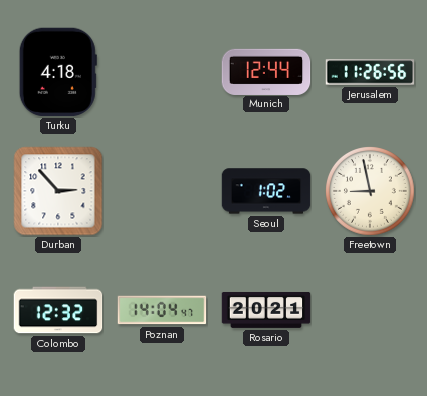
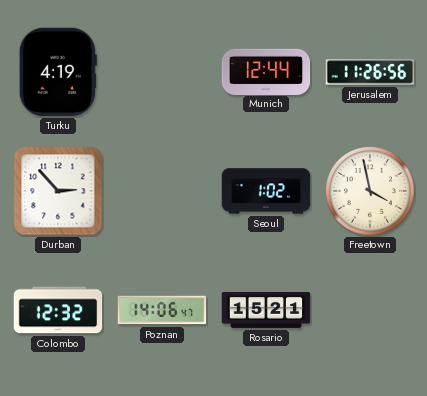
Turku: 4:18 -> 4:19 (58, 72)
Freetown: 8:58 -> 3:58 (371, 192)
Poznan: 14:04 -> 14:06 (162, 310)
Rosario: 20:21 -> 15:21 (266, 310)
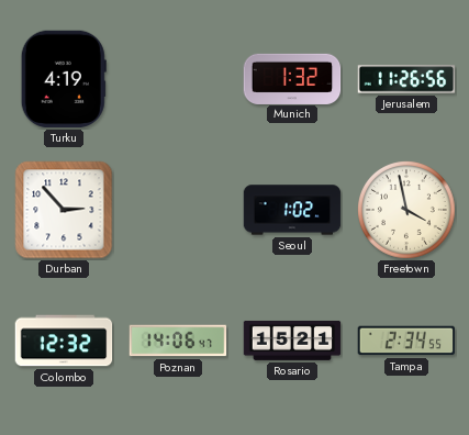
Munich: 12:44 -> 1:32 (292, 78)
Tampa: none -> 2:34 (406, 341)
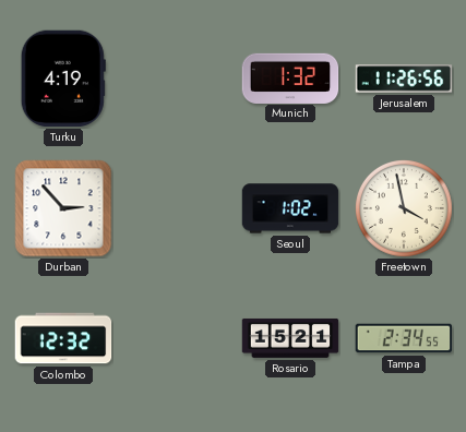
Poznan: 14:06 -> none (178, 341)
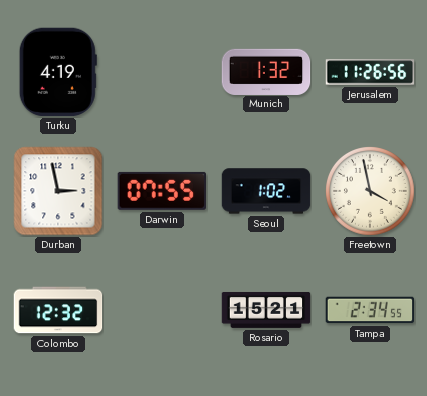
Durban: 2:53 -> 2:58 (58, 191)
Darwin: none -> 07:55 (161, 191)
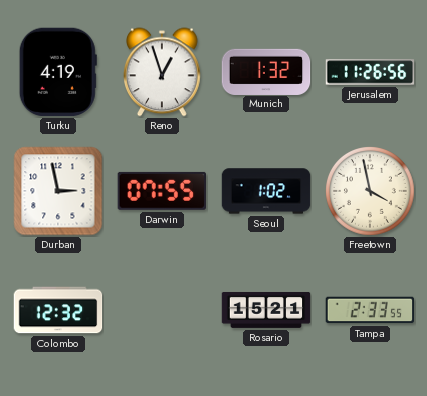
Reno: none -> 12:57 (163, 72)
Tampa: 2:34 -> 2:33 (370, 310)
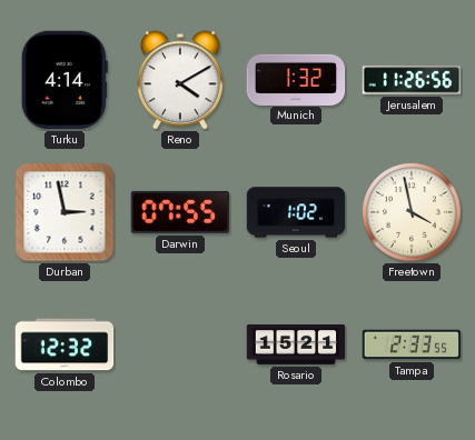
Turku: 4:19 -> 4:14 (65, 80)
Reno: 12:57 -> 4:10 (181, 80)
